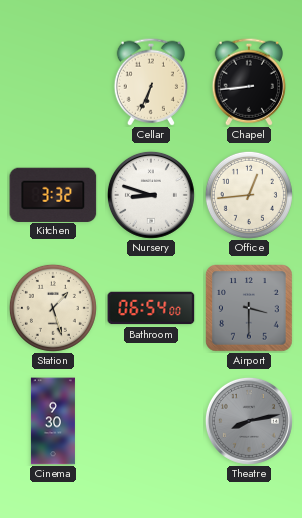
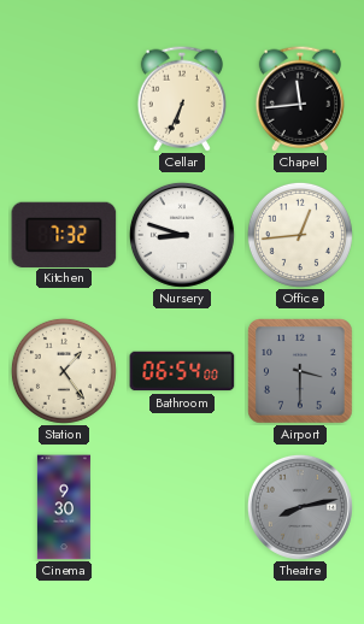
Chapel: 8:44 -> 11:44 (299, 99)
Kitchen: 3:32 -> 7:32 (64, 234)
Station: 1:27 -> 1:24 (64, 371)
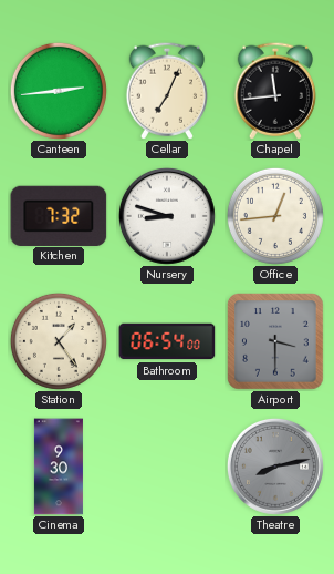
Canteen: none -> 2:44 (59, 91)
Cellar: 6:34 -> 7:04 (166, 91)
